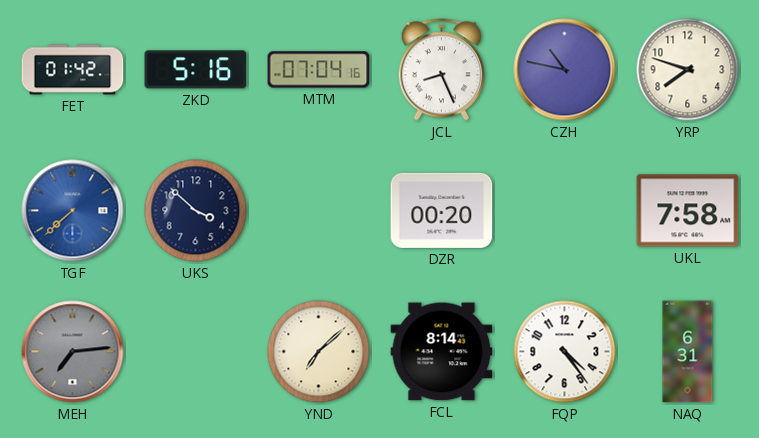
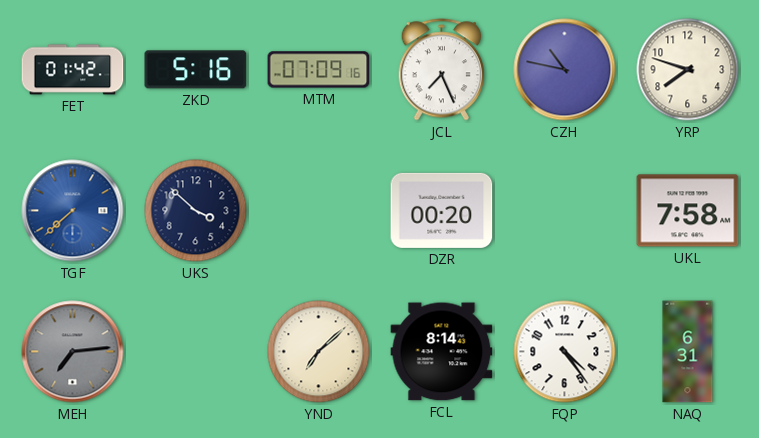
MTM: 07:04 -> 07:09 (319, 70)
JCL: 8:26 -> 7:26 (441, 70)
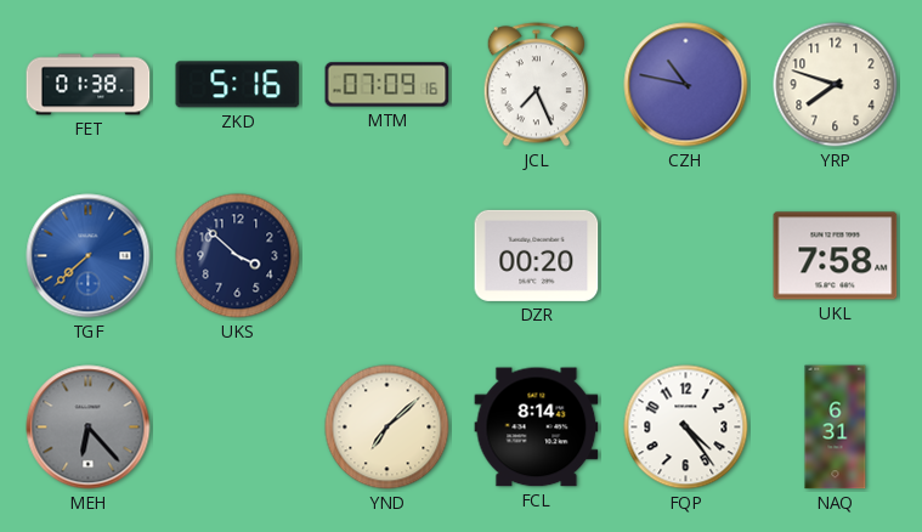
FET: 01:42 -> 01:38 (89, 85)
MEH: 7:14 -> 6:23 (89, 428)
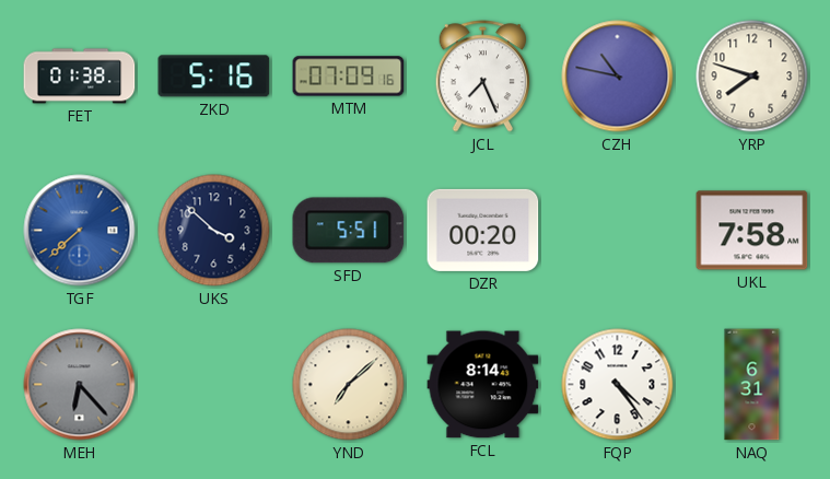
SFD: none -> 5:51 (349, 231)
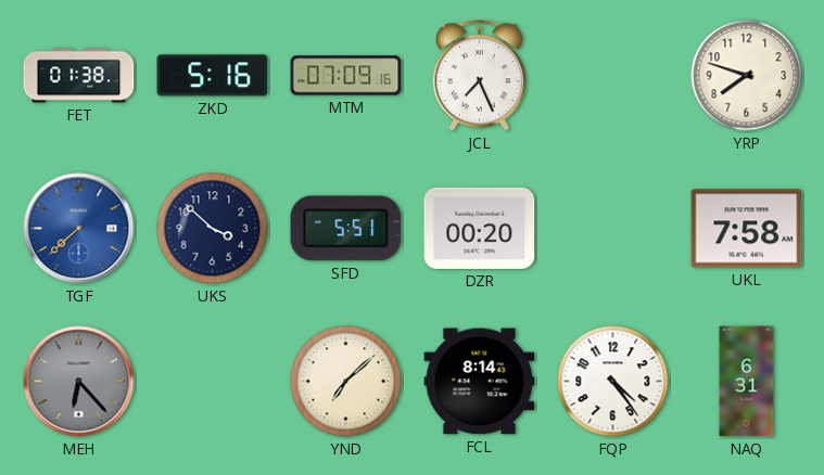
CZH: 10:47 -> none (618, 77)
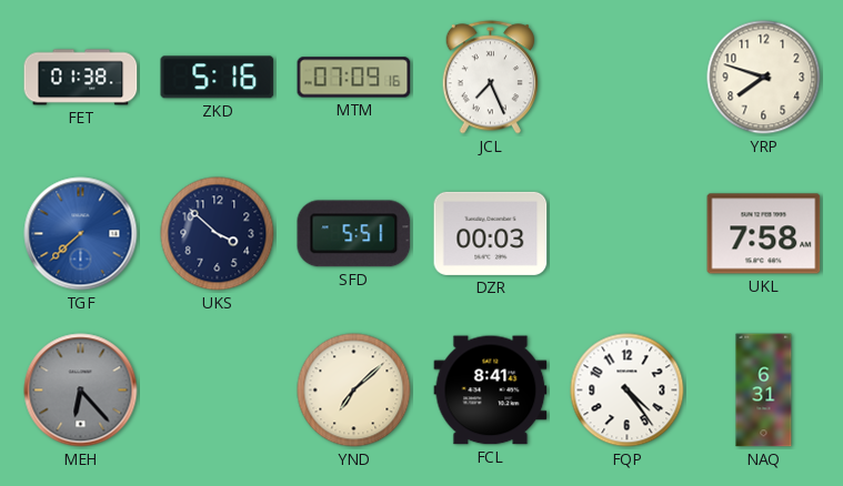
DZR: 00:20 -> 00:03 (491, 233)
FCL: 8:14 -> 8:41 (491, 391)
